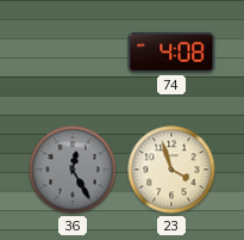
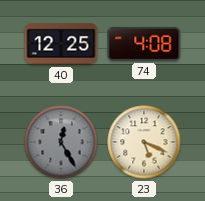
40: none -> 12:25 (61, 44)
23: 3:57 -> 5:19 (144, 142)
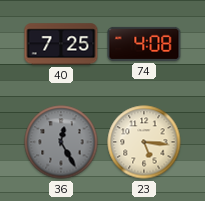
40: 12:25 -> 7:25 (61, 44)
23: 5:19 -> 5:16 (144, 142)
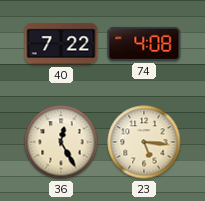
40: 7:25 -> 7:22 (61, 44)
36 dial: grey -> cream (61, 142)
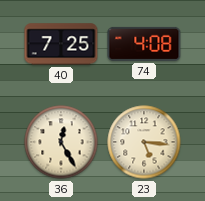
40: 7:22 -> 7:25 (61, 44)
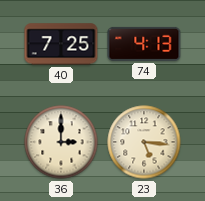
74: 4:08 -> 4:13 (144, 44)
36: 12:25 -> 3:00 (61, 142)
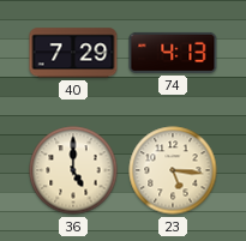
40: 7:25 -> 7:29 (73, 53)
36: 3:00 -> 5:00 (73, 170)
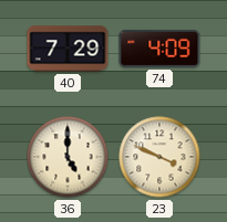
74: 4:13 -> 4:09 (159, 49)
23: 5:16 -> 3:49 (159, 157)
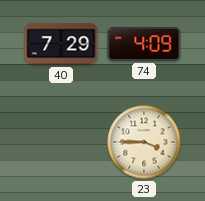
36: 5:00 -> none (68, 157)
23: 3:49 -> 3:45 (144, 142)
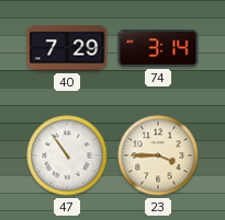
74: 4:09 -> 3:14 (158, 48)
47: none -> 10:54 (67, 155)
